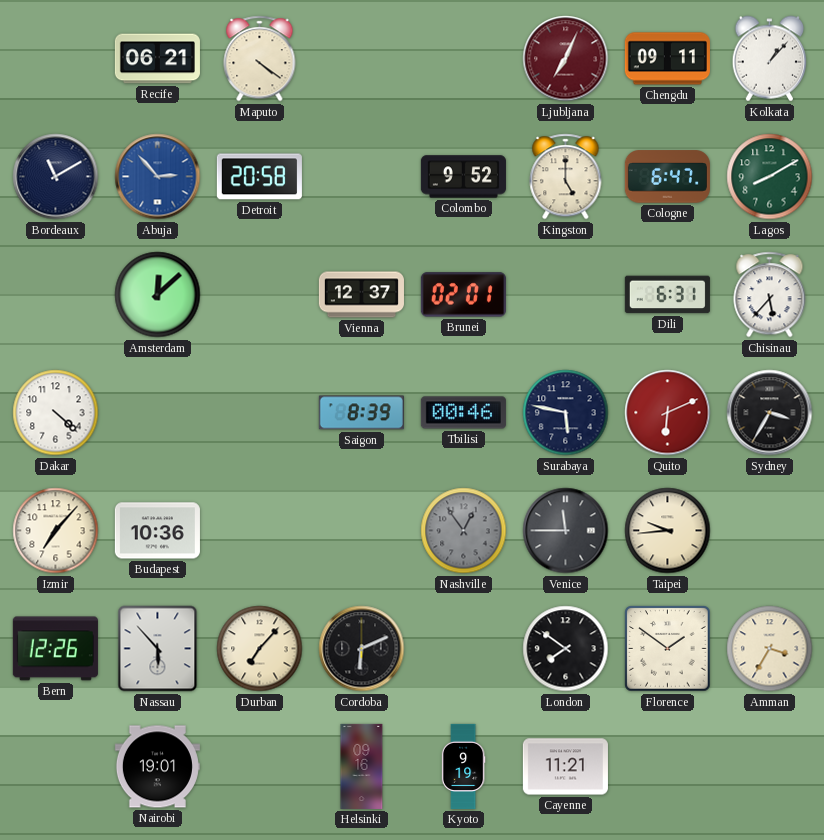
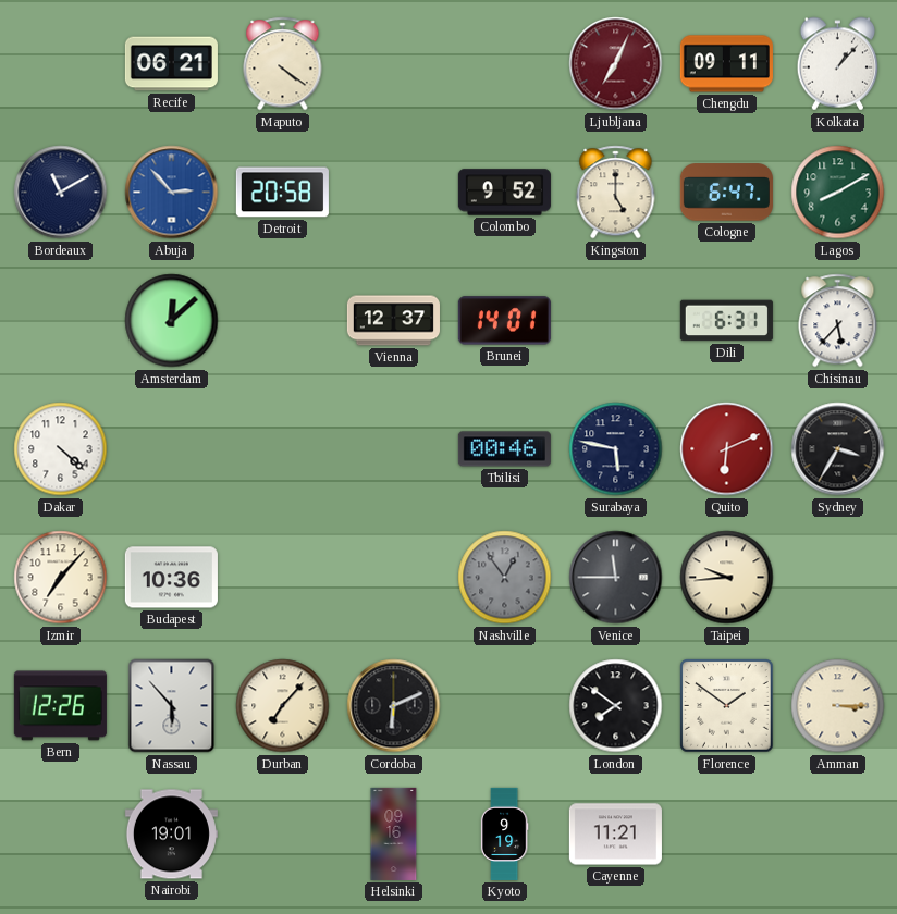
Brunei: 02:01 -> 14:01 (504, 321)
Saigon: 8:39 -> none (361, 413)
Amman: 3:35 -> 3:15 (838, 706)
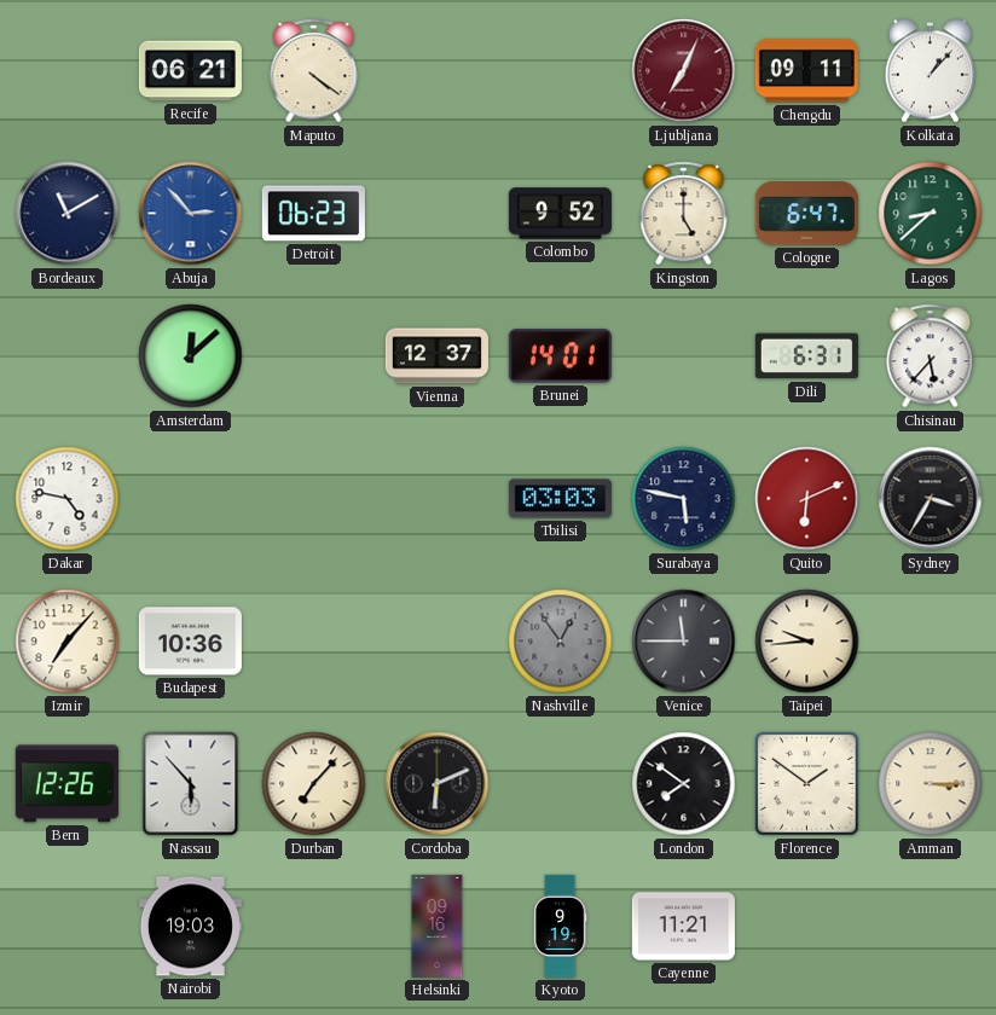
Detroit: 20:58 -> 06:23 (313, 214)
Lagos: 8:10 -> 8:38 (931, 214)
Dakar: 4:22 -> 4:47 (68, 499)
Tbilisi: 00:46 -> 03:03 (560, 499)
Nairobi: 19:01 -> 19:03 (190, 927)
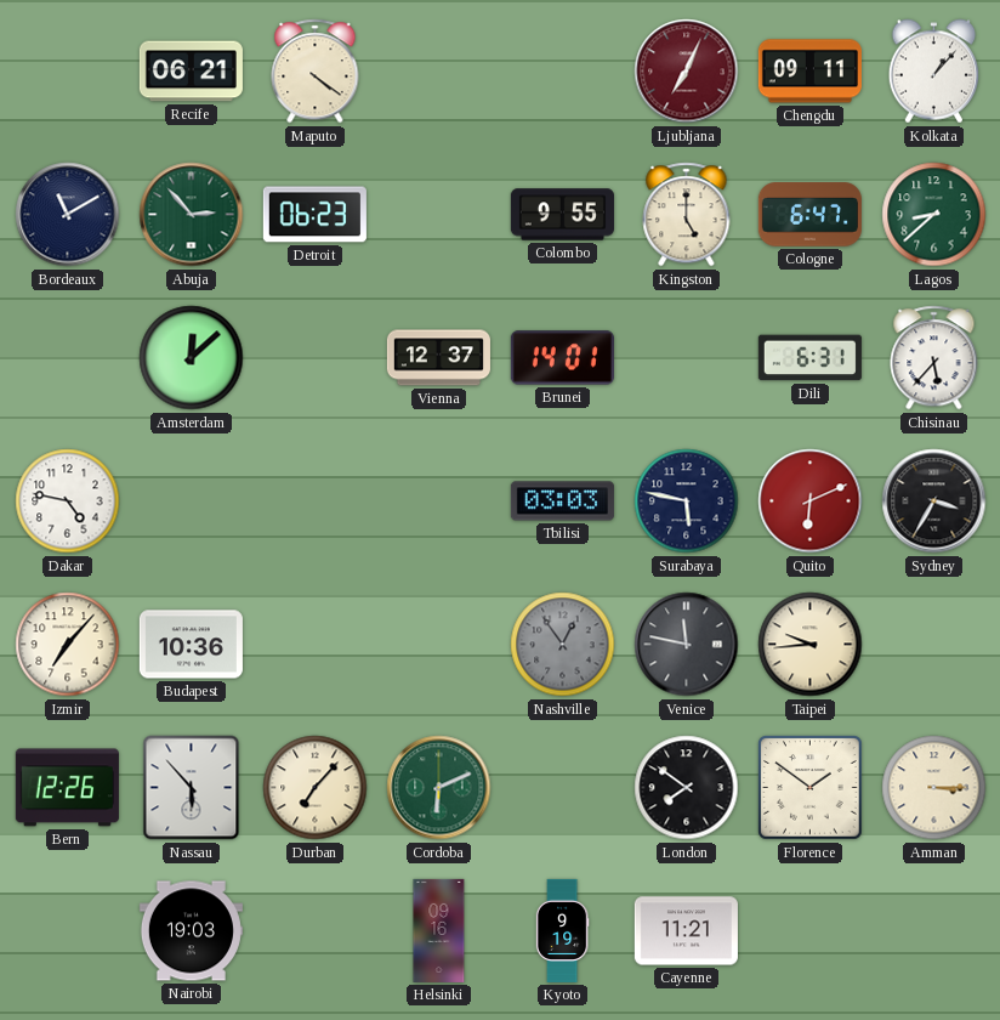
Abuja dial: blue -> green (192, 215)
Colombo: 9:52 -> 9:55 (562, 215)
Venice: 11:45 -> 11:47 (687, 645)
Cordoba dial: black -> green (439, 788)
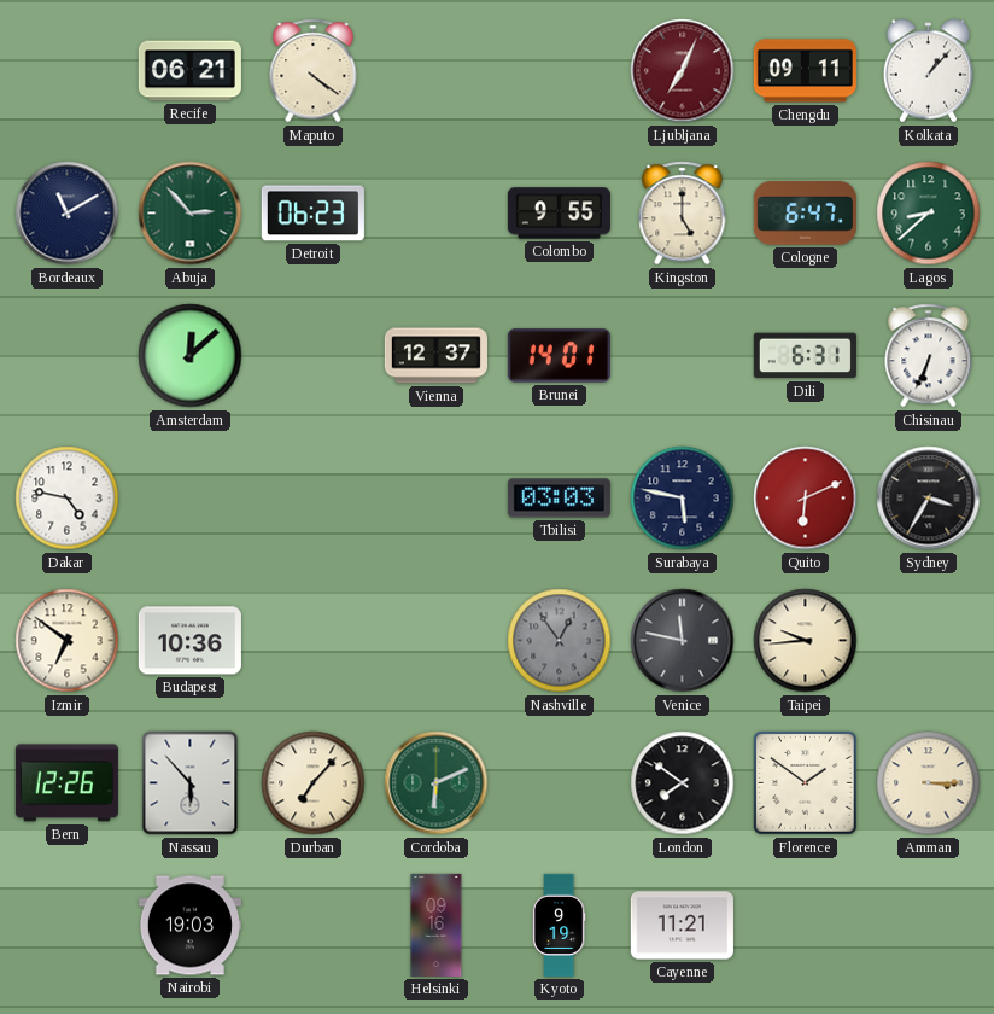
Chisinau: 5:37 -> 6:34 (929, 356)
Izmir: 7:07 -> 6:51 (68, 641)
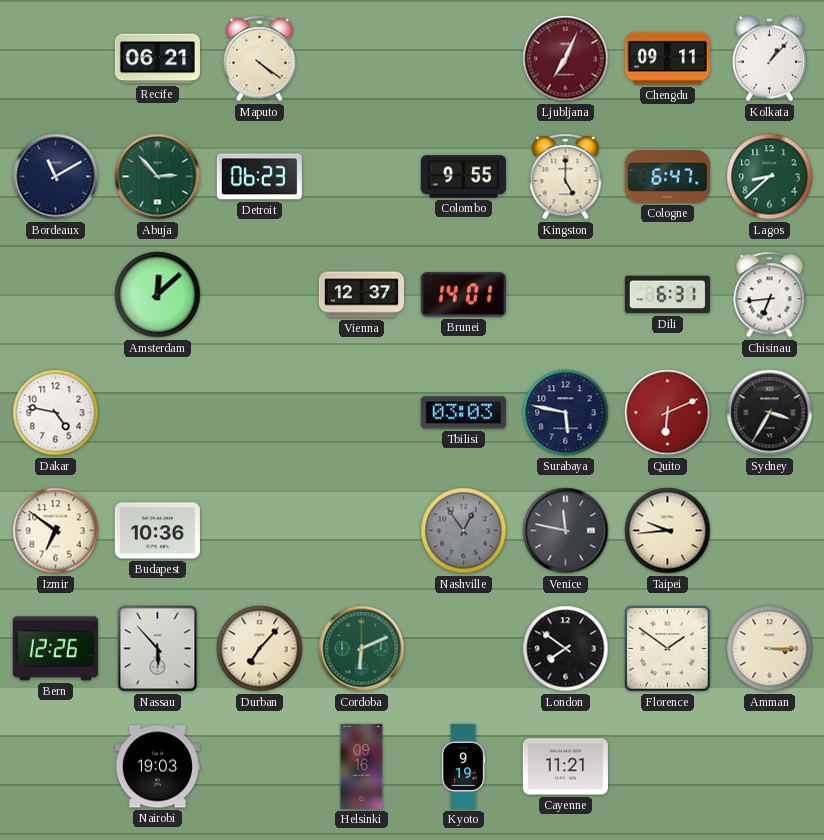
Chisinau: 6:34 -> 6:44 (770, 295)
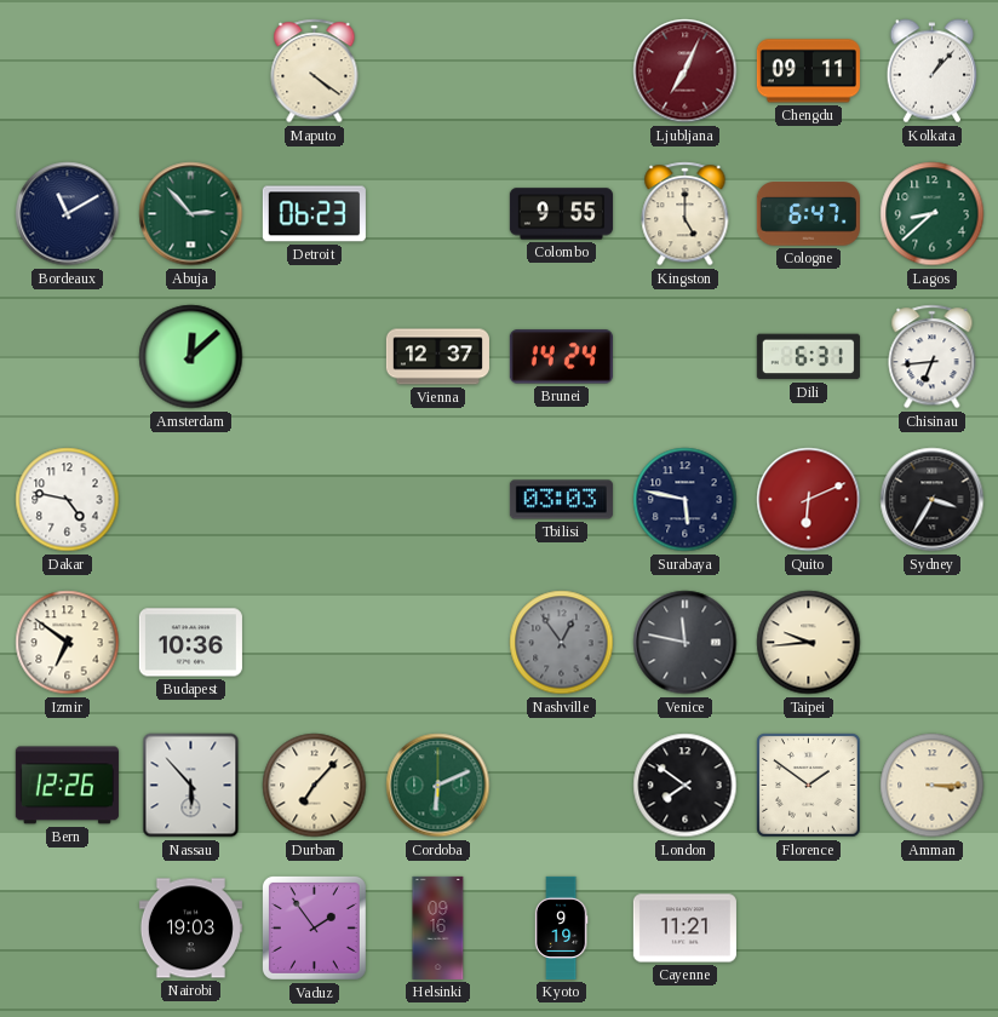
Recife: 06:21 -> none (157, 59)
Brunei: 14:01 -> 14:24 (561, 357)
Vaduz: none -> 1:54 (314, 927)
